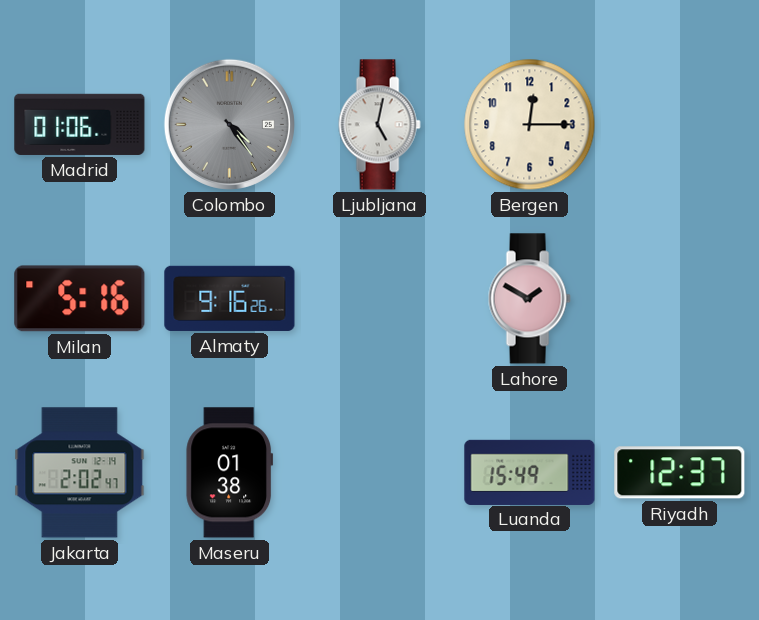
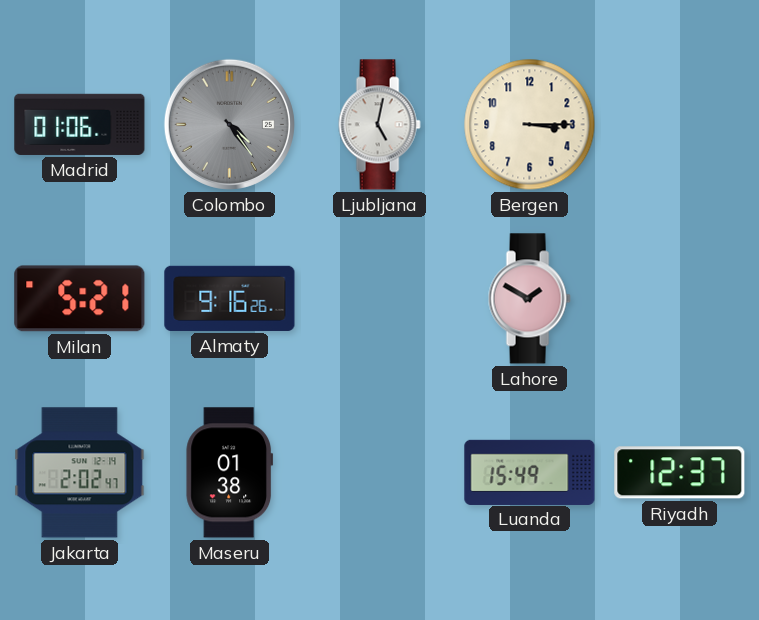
Bergen: 12:15 -> 3:15 (530, 125)
Milan: 5:16 -> 5:21 (80, 299)
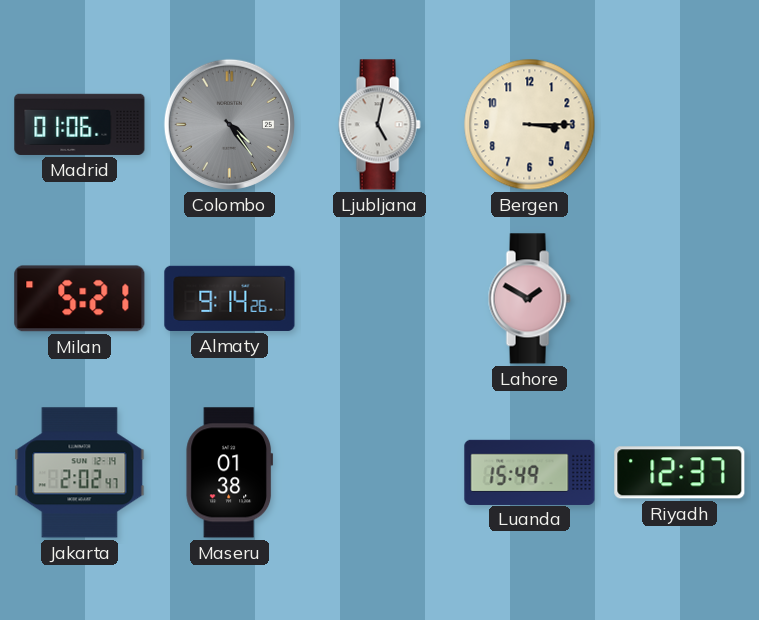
Almaty: 9:16 -> 9:14 (230, 298)
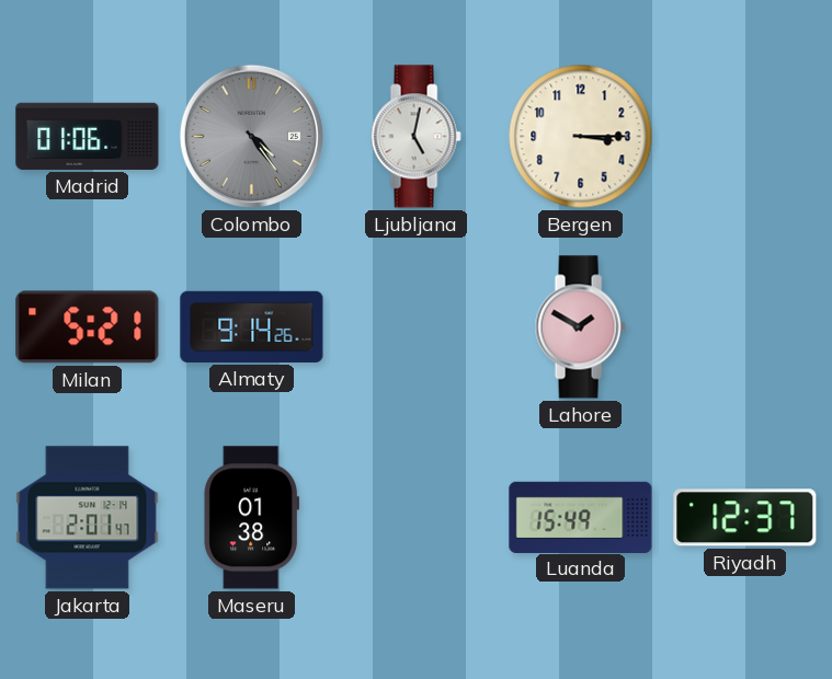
Jakarta: 2:02 -> 2:01 (88, 518)
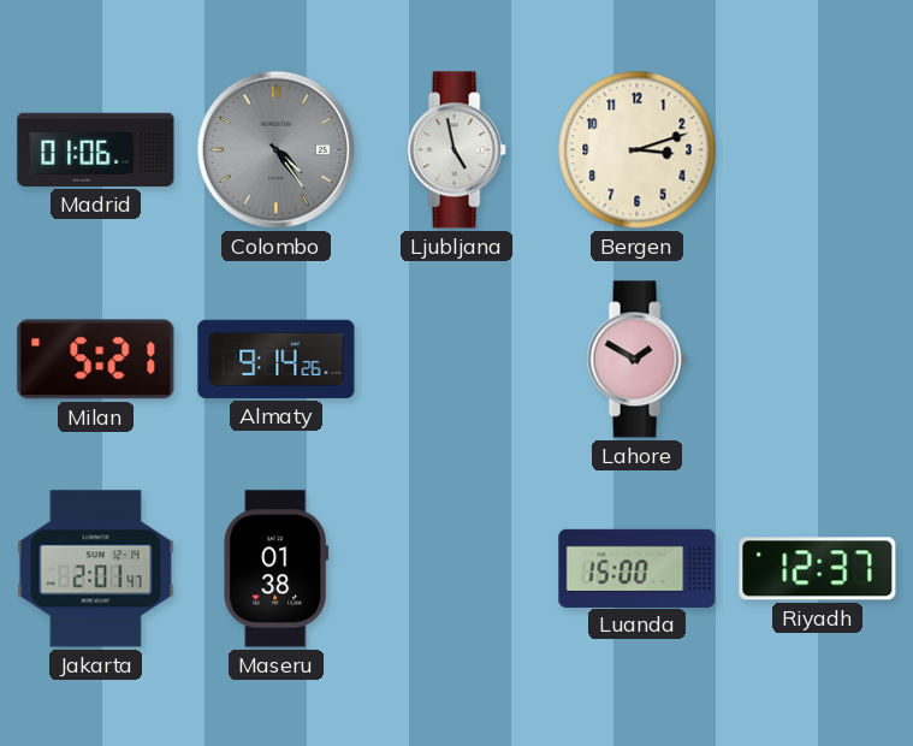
Ljubljana: 5:02 -> 4:58 (456, 150)
Bergen: 3:15 -> 3:12 (638, 150)
Luanda: 15:49 -> 15:00 (638, 568)
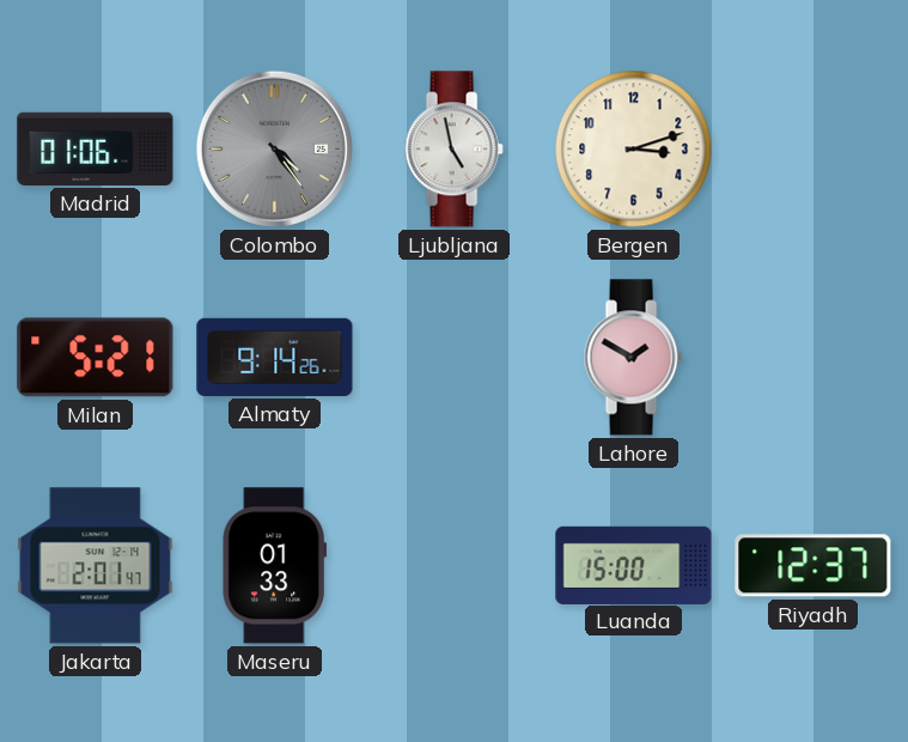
Maseru: 01:38 -> 01:33 (275, 566)
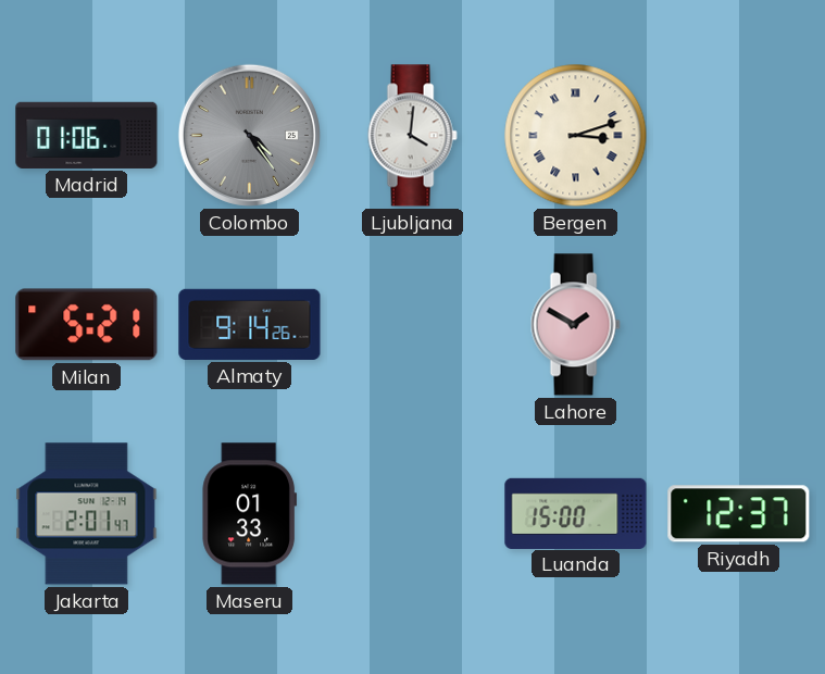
Ljubljana: 4:58 -> 4:01 (412, 136)
Bergen numerals: Arabic -> Roman (576, 136)
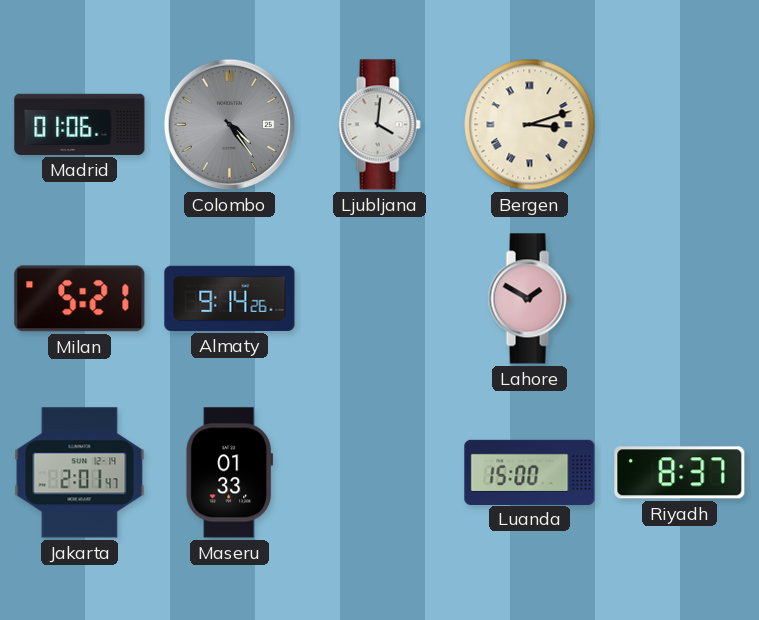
Riyadh: 12:37 -> 8:37 (680, 473)
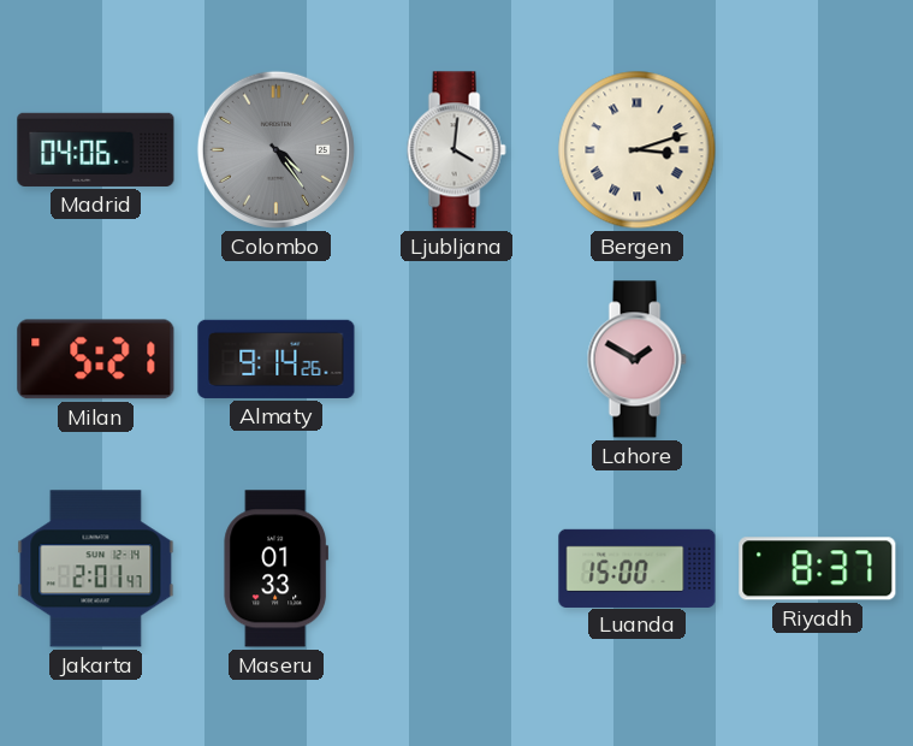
Madrid: 01:06 -> 04:06 (96, 149)
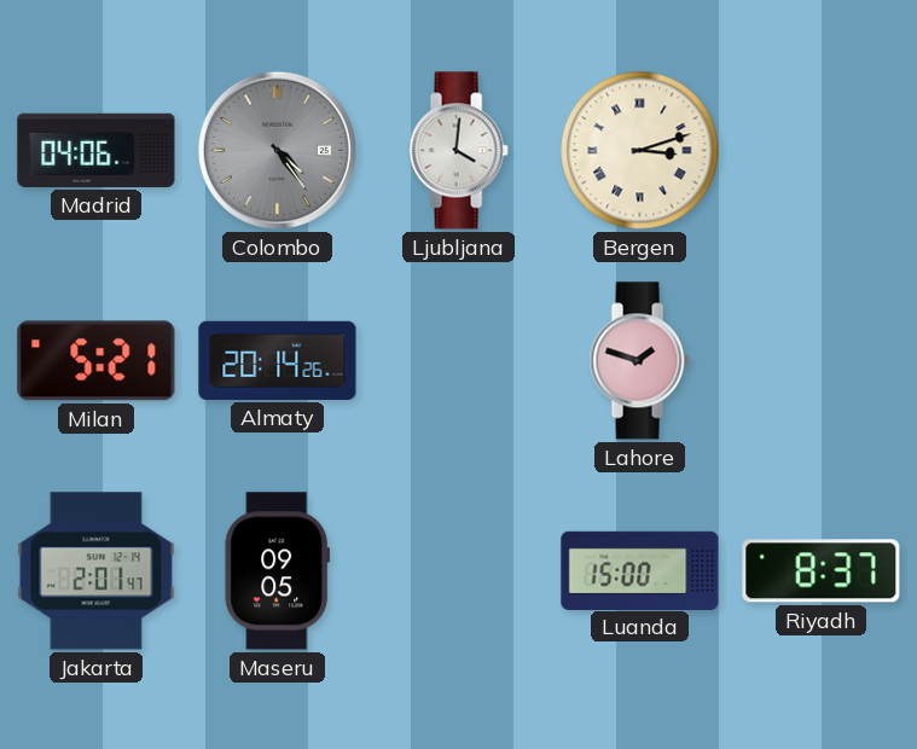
Almaty: 9:14 -> 20:14 (278, 360)
Lahore: 1:50 -> 1:48 (639, 361)
Maseru: 01:33 -> 09:05 (278, 571)
